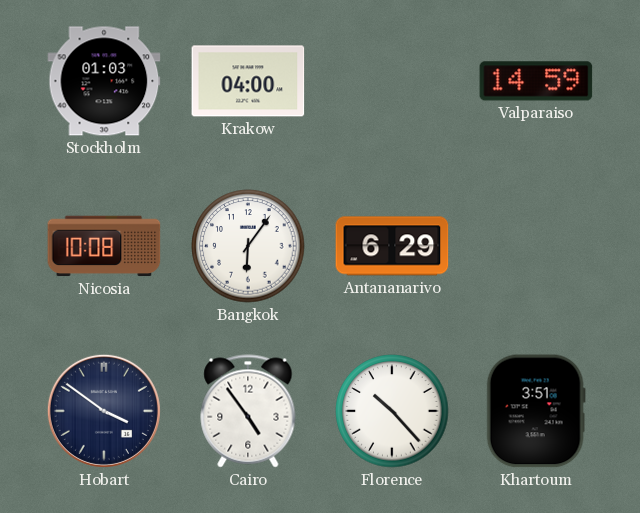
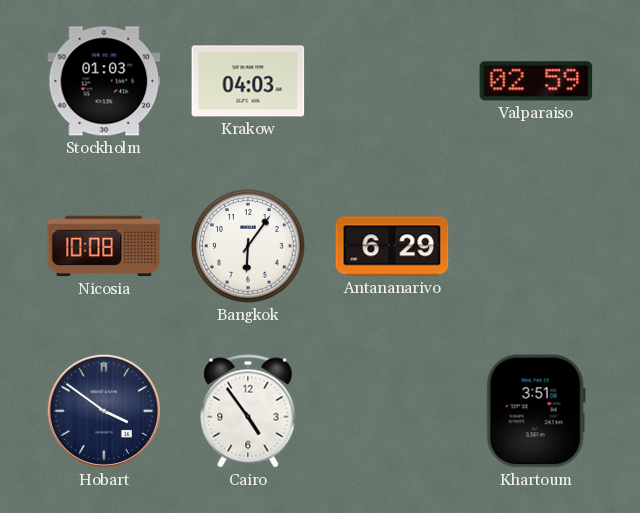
Krakow: 04:00 -> 04:03 (248, 81)
Valparaiso: 14:59 -> 02:59 (536, 81)
Florence: 10:23 -> none (392, 411)
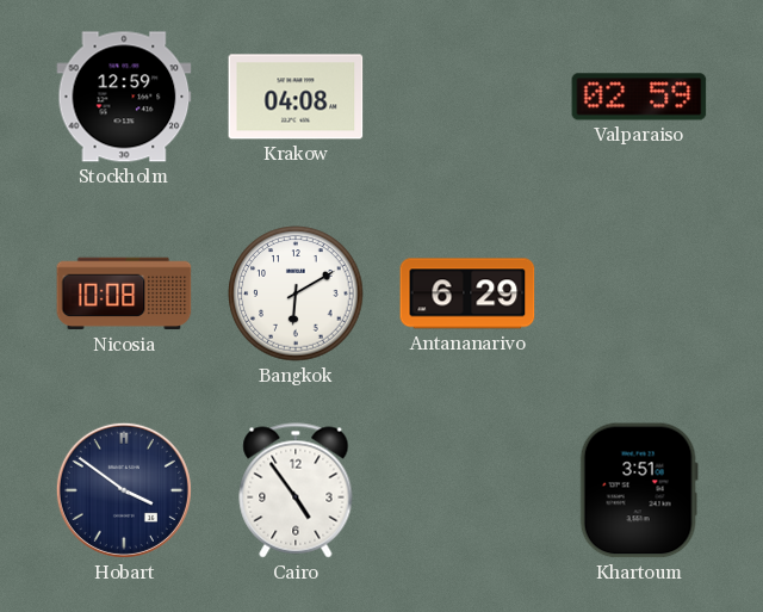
Stockholm: 01:03 -> 12:59 (124, 97)
Krakow: 04:03 -> 04:08 (296, 97)
Bangkok: 6:06 -> 6:10 (296, 293)
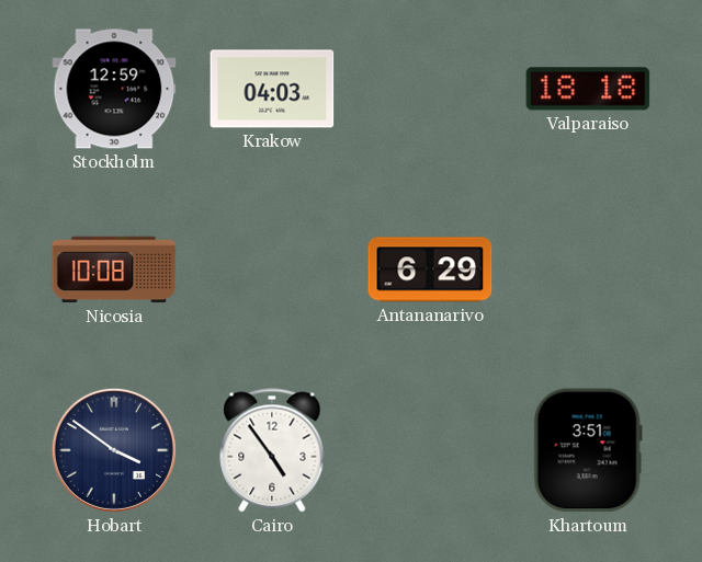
Krakow: 04:08 -> 04:03 (272, 89)
Valparaiso: 02:59 -> 18:18 (588, 89)
Bangkok: 6:10 -> none (296, 293)
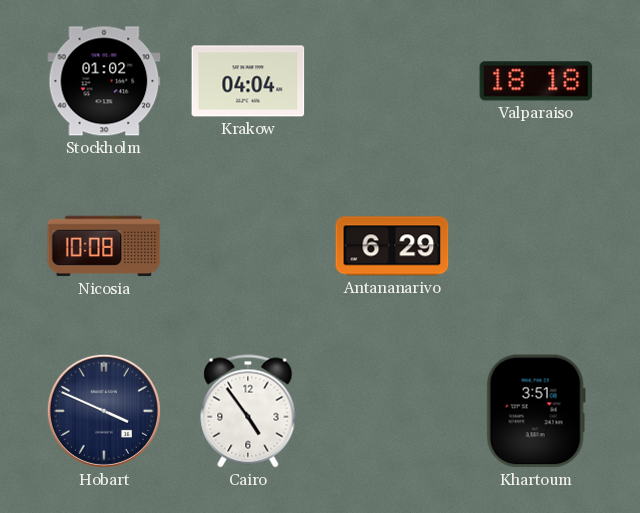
Stockholm: 12:59 -> 01:02 (104, 81)
Krakow: 04:03 -> 04:04 (248, 81)
Hobart: 3:51 -> 3:49 (104, 411)
